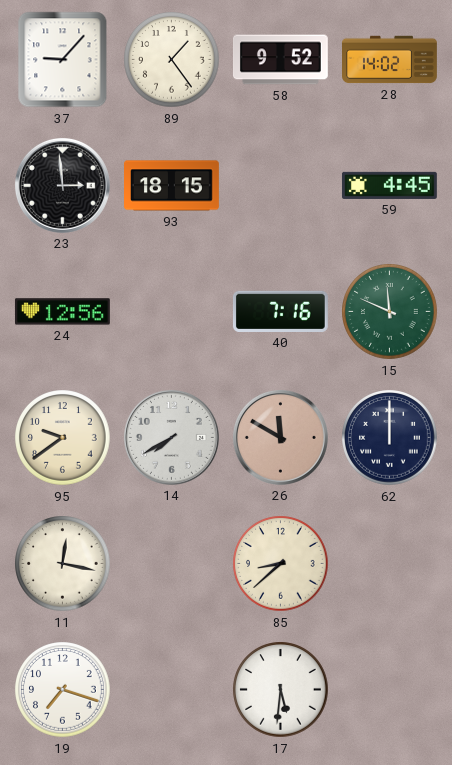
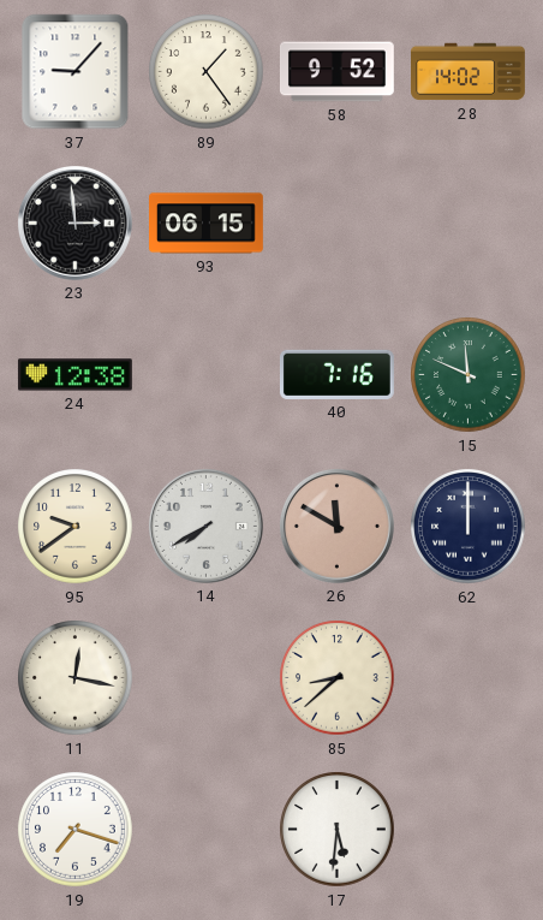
93: 18:15 -> 06:15 (207, 224)
59: 4:45 -> none (389, 185)
24: 12:56 -> 12:38 (74, 375)
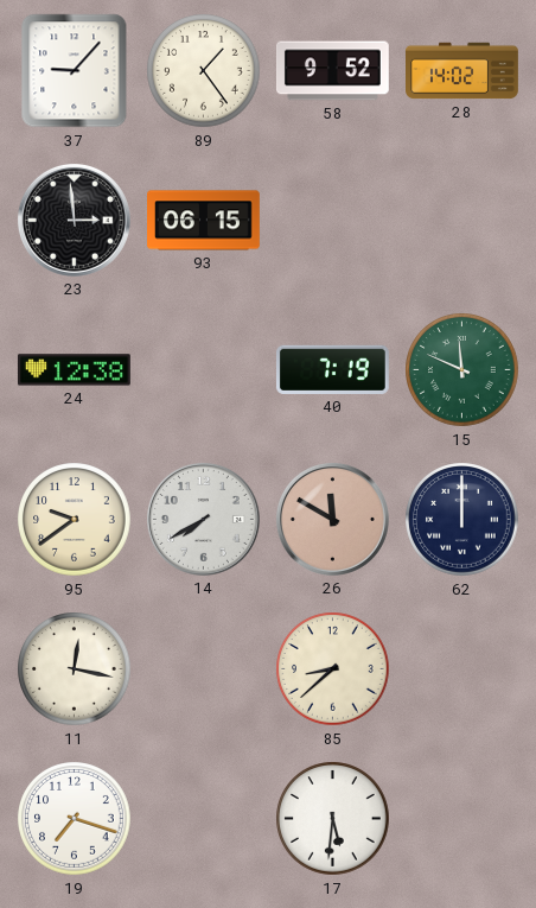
40: 7:16 -> 7:19 (332, 369)
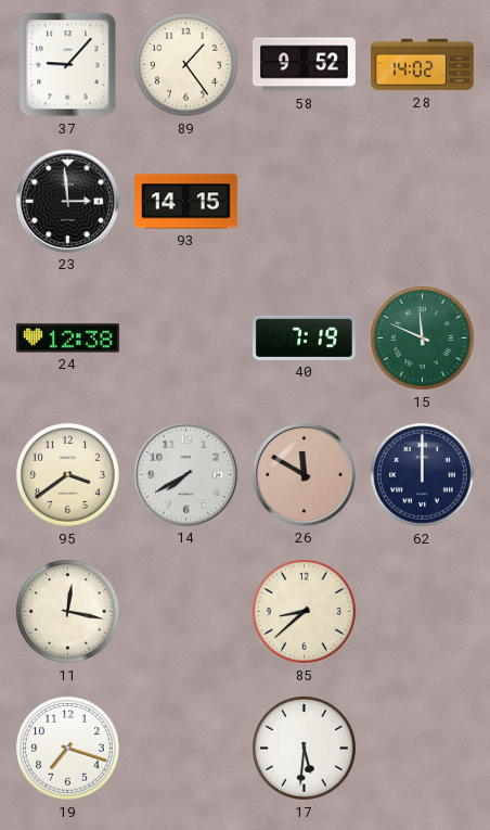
93: 06:15 -> 14:15 (186, 202)
95: 9:39 -> 3:39 (68, 475)
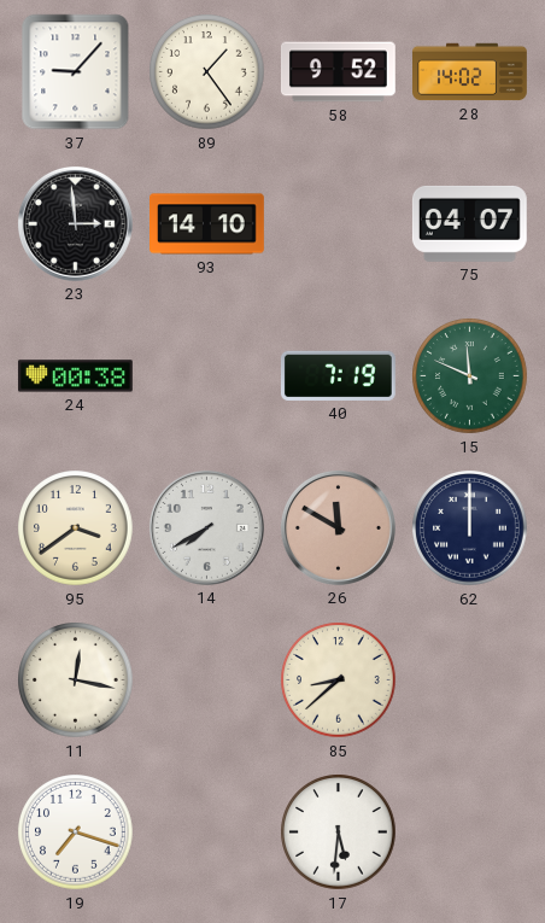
93: 14:15 -> 14:10 (207, 224)
75: none -> 04:07 (469, 223)
24: 12:38 -> 00:38 (75, 376)
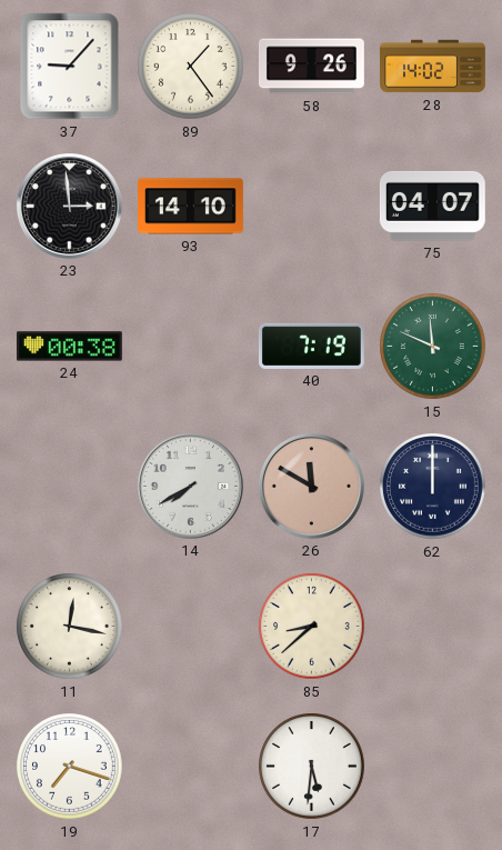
58: 9:52 -> 9:26 (311, 67)
95: 3:39 -> none (76, 528)
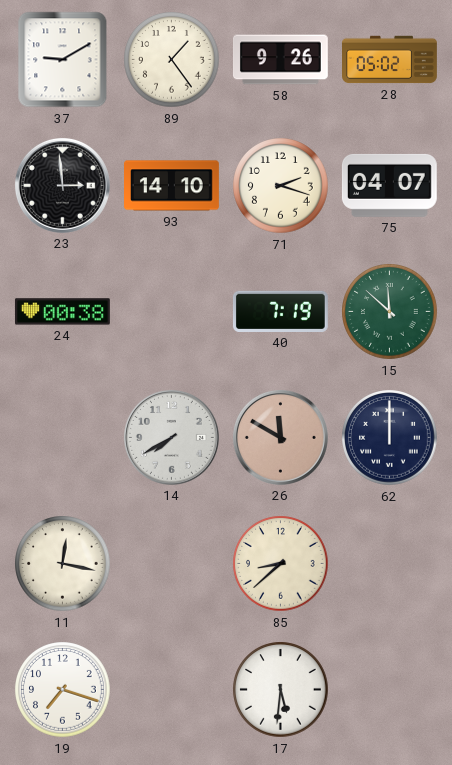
37: 9:07 -> 9:10 (63, 60)
28: 14:02 -> 05:02 (390, 60)
71: none -> 2:18 (281, 186)
15: 11:49 -> 11:52 (390, 312)
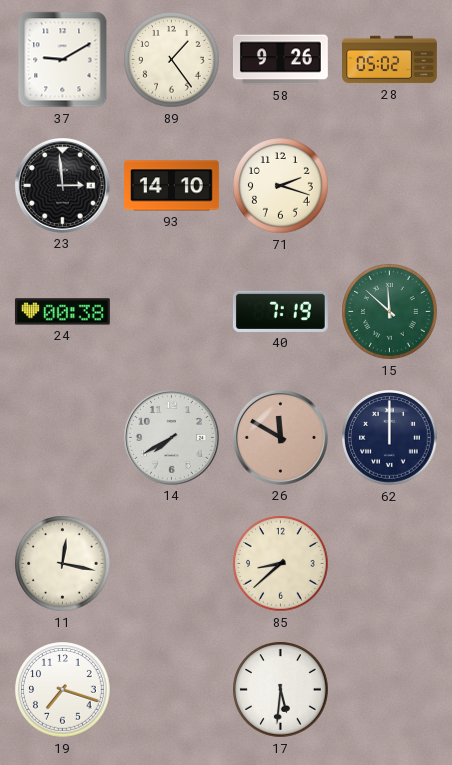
75: 04:07 -> none (389, 185)
